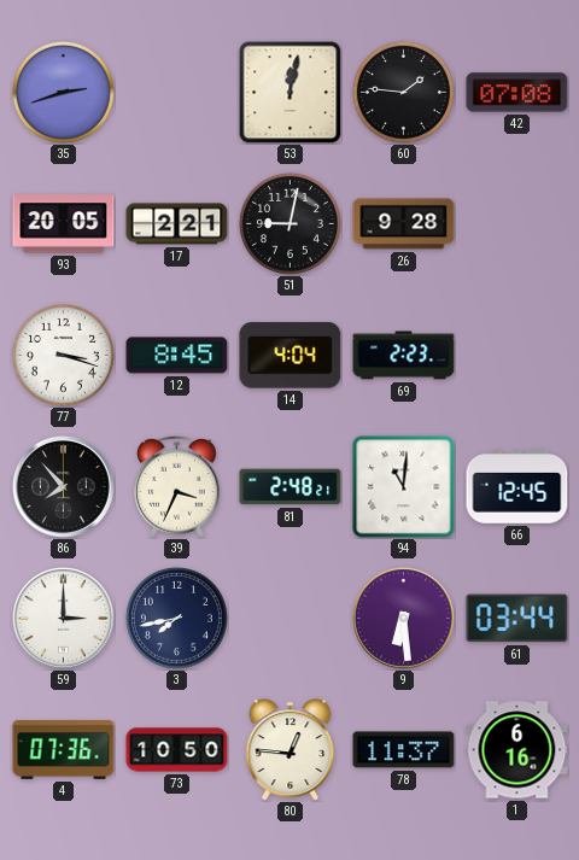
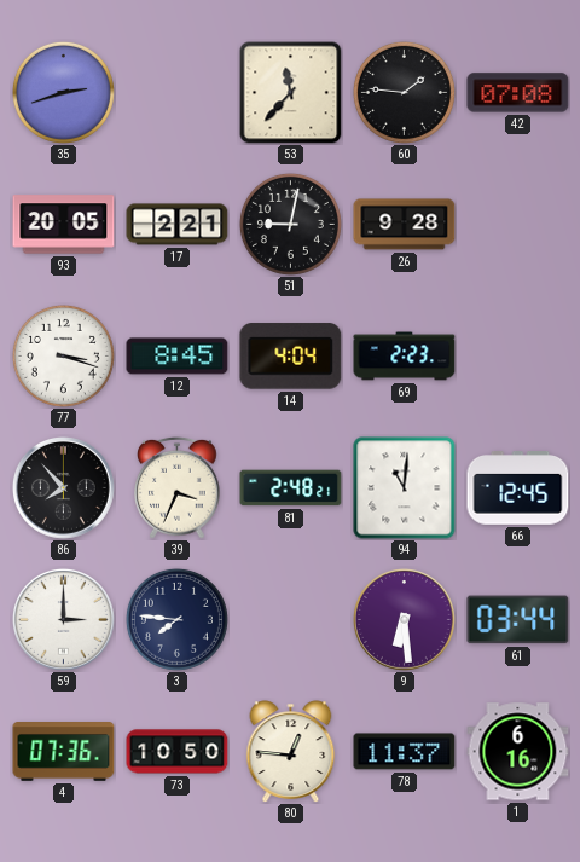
53: 12:02 -> 11:37 (291, 93)
3: 7:43 -> 7:46 (176, 619)
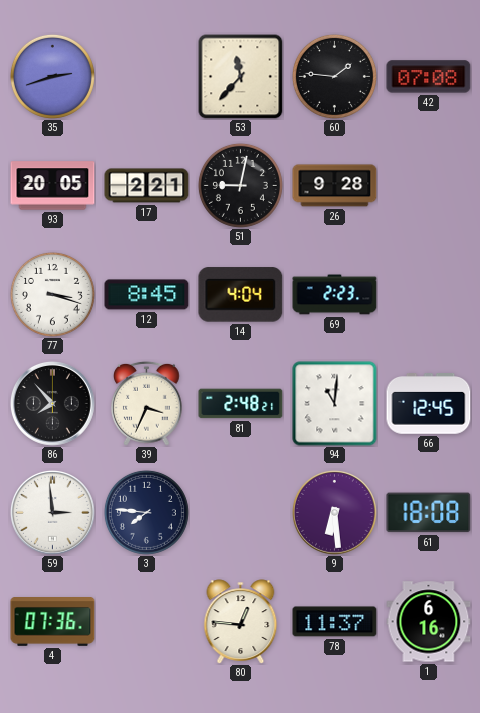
59: 3:00 -> 2:59 (52, 512)
61: 03:44 -> 18:08 (429, 513)
73: 10:50 -> none (178, 752)
